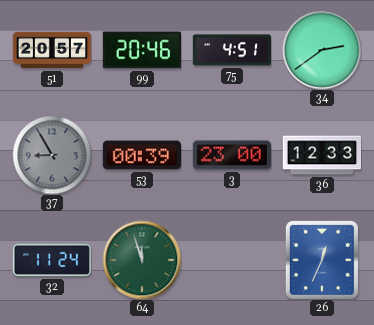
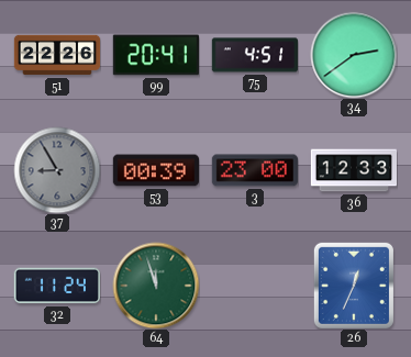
51: 20:57 -> 22:26 (57, 55)
99: 20:46 -> 20:41 (155, 55)
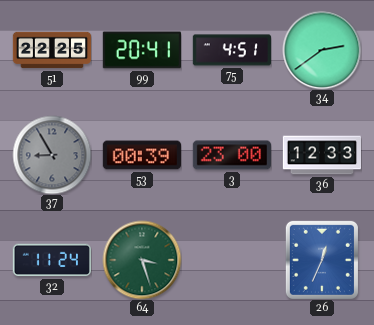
51: 22:26 -> 22:25 (52, 50)
64: 11:57 -> 3:27 (142, 260)
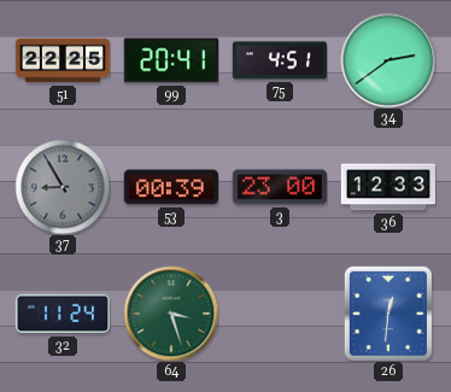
26: 12:34 -> 12:31 (388, 314)
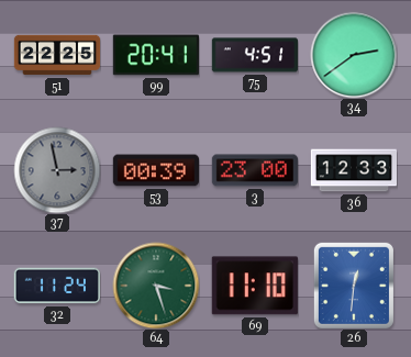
37: 8:55 -> 2:58 (57, 170)
69: none -> 11:10 (255, 286)
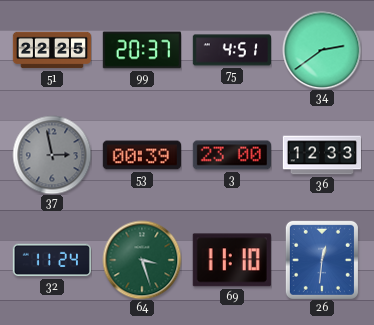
99: 20:41 -> 20:37 (141, 50)
